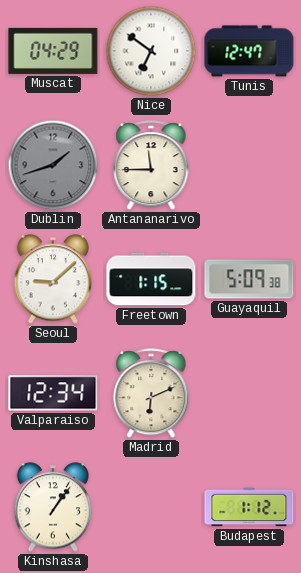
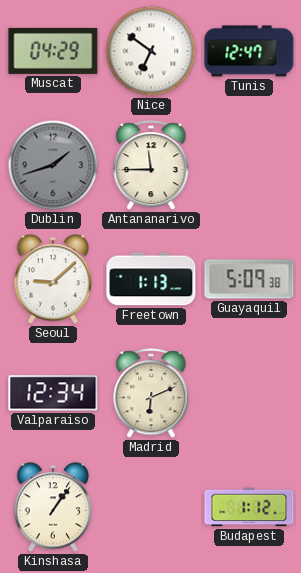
Freetown: 1:15 -> 1:13 (151, 279)
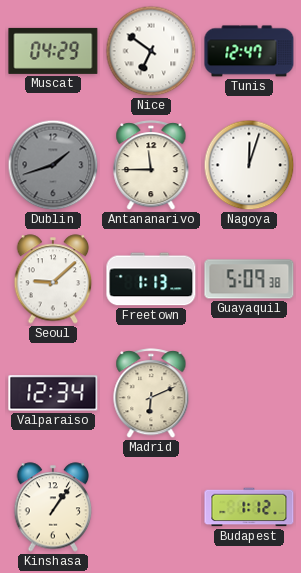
Nagoya: none -> 12:03 (249, 165)
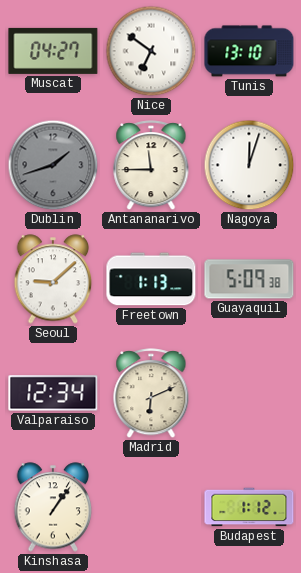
Muscat: 04:29 -> 04:27 (53, 51)
Tunis: 12:47 -> 13:10 (249, 51)
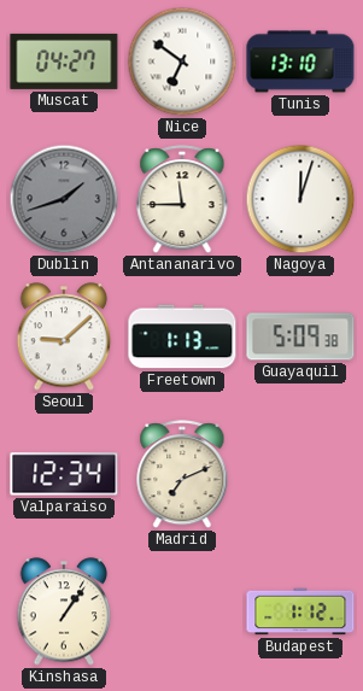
Madrid: 6:11 -> 7:11 (182, 475)
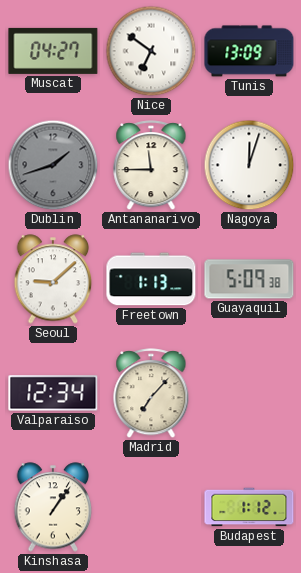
Tunis: 13:10 -> 13:09 (249, 51)
Madrid: 7:11 -> 7:07 (151, 394)
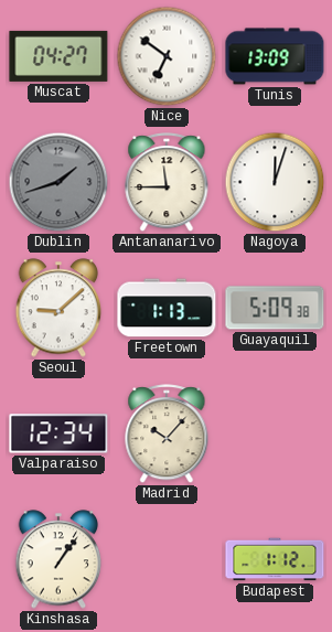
Madrid: 7:07 -> 10:07 (167, 435)
